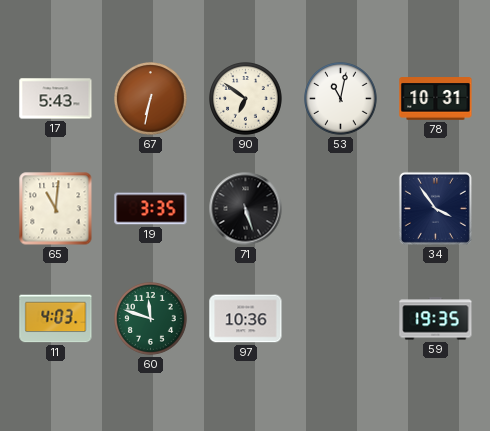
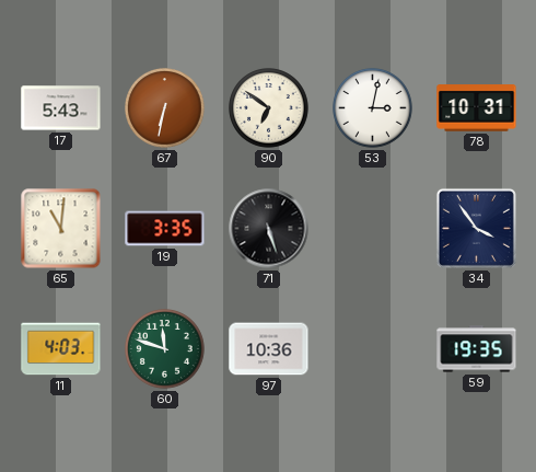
53: 11:02 -> 3:02 (373, 108)
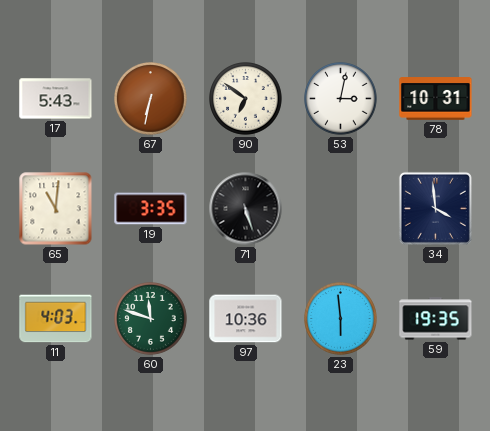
34: 3:54 -> 3:59 (435, 208)
23: none -> 5:59 (341, 319)
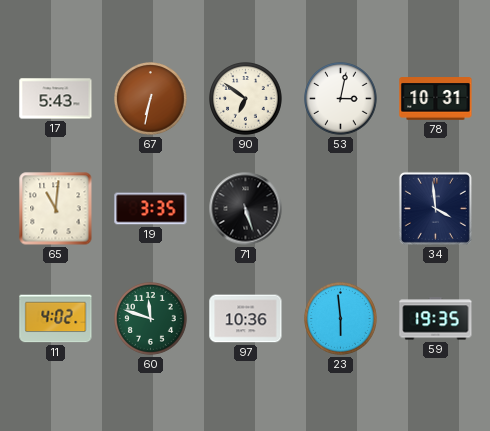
11: 4:03 -> 4:02 (56, 319)
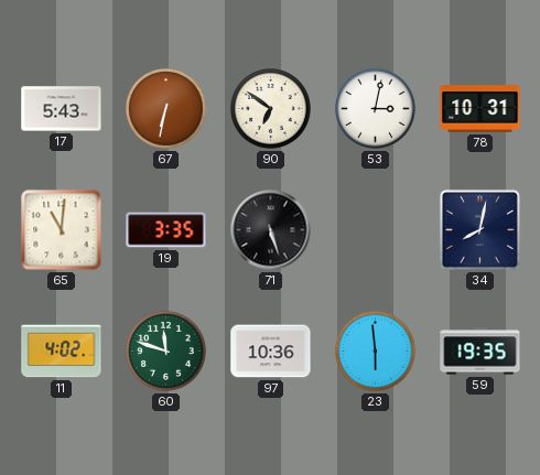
34: 3:59 -> 8:02 (479, 229)
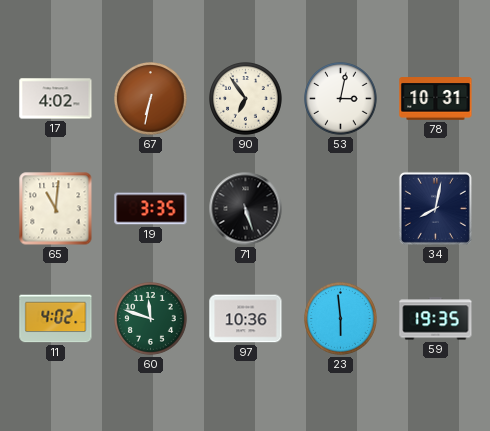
17: 5:43 -> 4:02 (56, 99)
90: 6:51 -> 6:54 (246, 99)
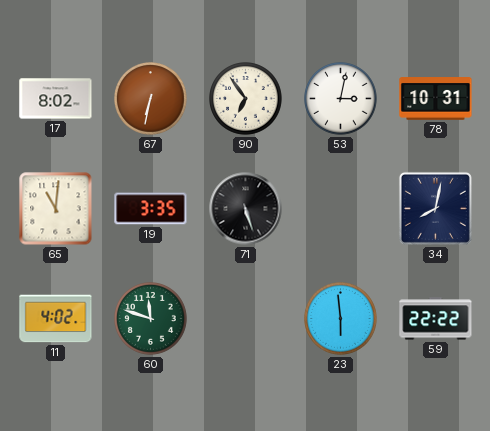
17: 4:02 -> 8:02 (56, 99)
97: 10:36 -> none (246, 319)
59: 19:35 -> 22:22 (436, 319)
